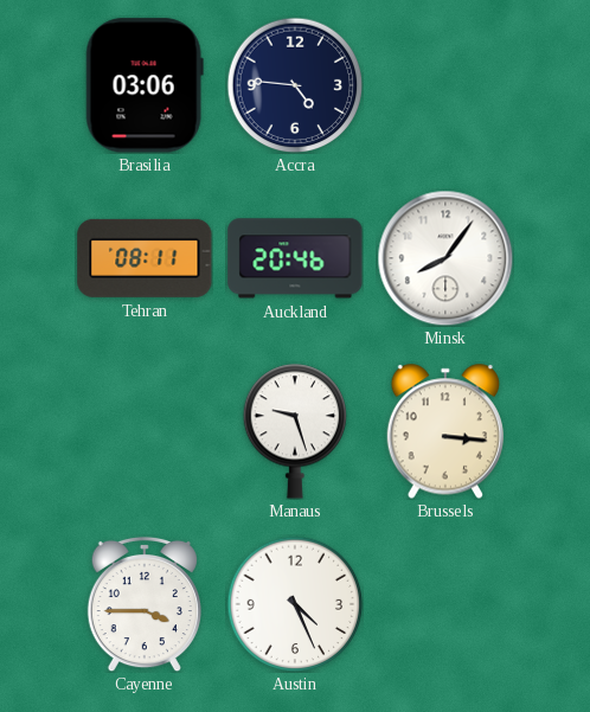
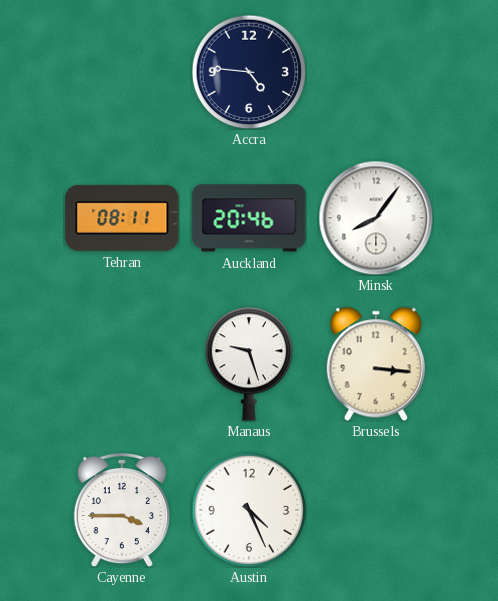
Brasilia: 03:06 -> none (145, 85)
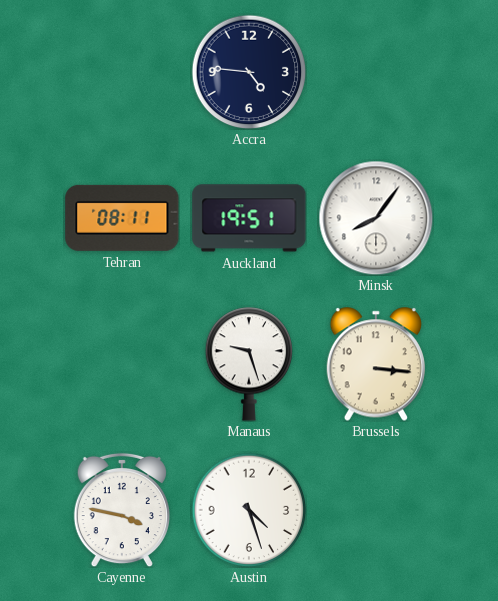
Auckland: 20:46 -> 19:51 (249, 218)
Cayenne: 3:45 -> 3:47 (122, 510)
Austin: 4:26 -> 4:27 (249, 510)
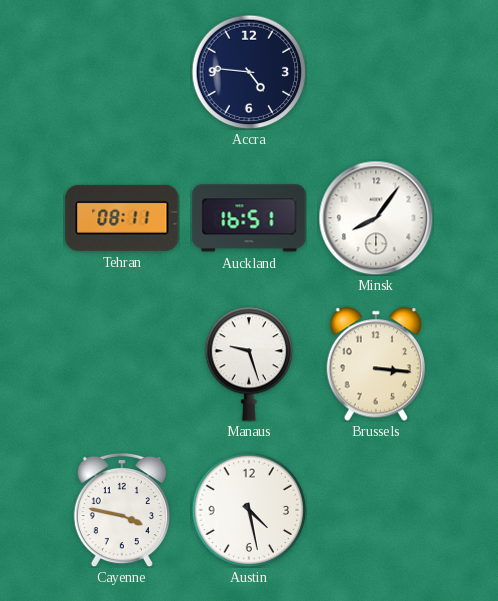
Auckland: 19:51 -> 16:51 (249, 218)
Austin: 4:27 -> 4:28 (249, 510)
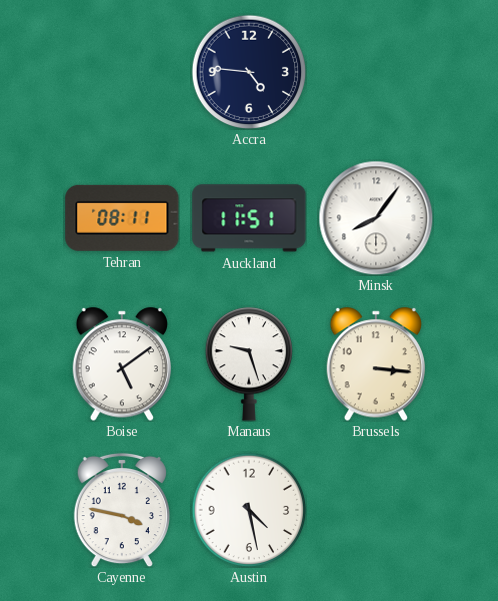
Auckland: 16:51 -> 11:51 (249, 218)
Boise: none -> 5:09 (122, 364)
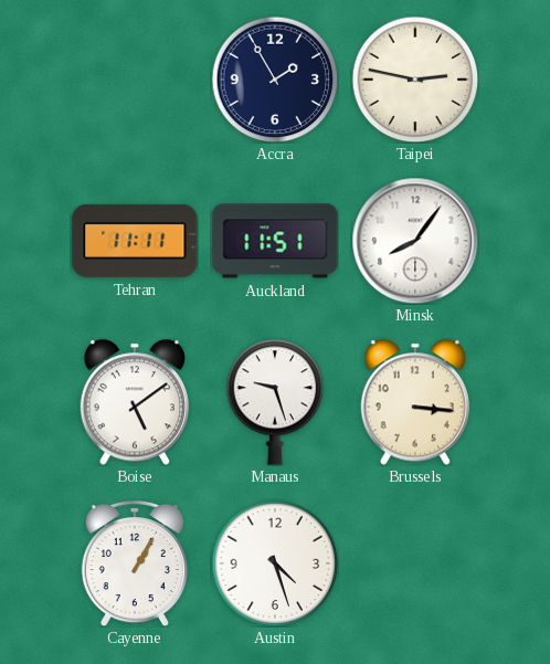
Accra: 4:46 -> 1:55 (275, 80)
Taipei: none -> 2:47 (415, 80)
Tehran: 08:11 -> 11:11 (135, 241)
Cayenne: 3:47 -> 1:05 (135, 563)
Austin: 4:28 -> 4:27 (275, 563)
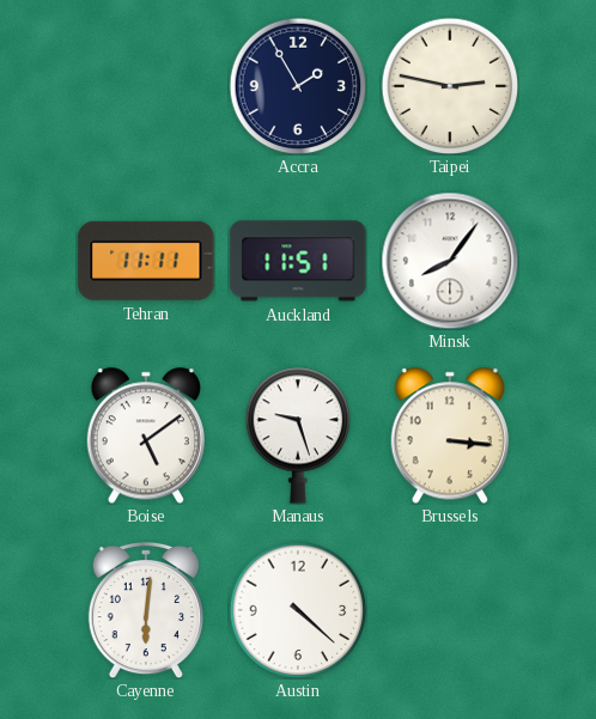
Cayenne: 1:05 -> 6:01 (146, 610)
Austin: 4:27 -> 4:22 (298, 610)
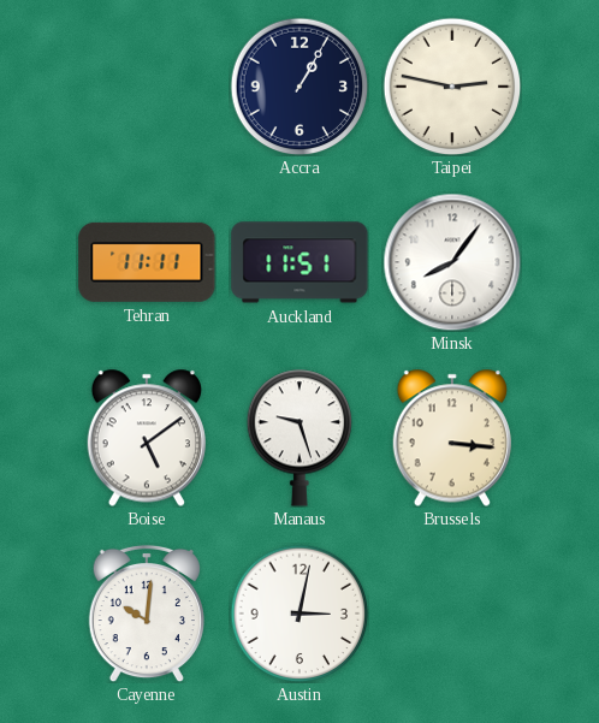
Accra: 1:55 -> 1:05 (299, 87)
Cayenne: 6:01 -> 10:01 (147, 614)
Austin: 4:22 -> 3:02 (299, 614)
